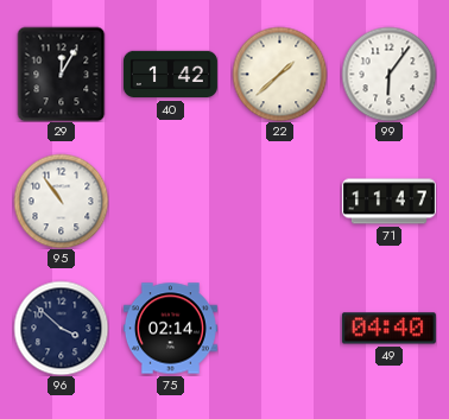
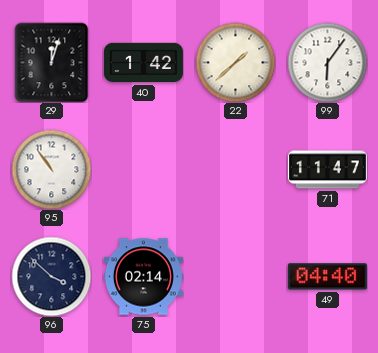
29: 12:05 -> 12:03 (52, 62)
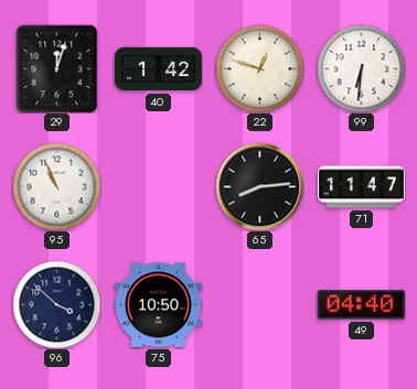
22: 1:38 -> 12:48 (259, 68)
99: 6:06 -> 6:31 (361, 68)
95: 10:54 -> 10:56 (56, 186)
65: none -> 8:14 (259, 186)
75: 02:14 -> 10:50 (158, 305)
